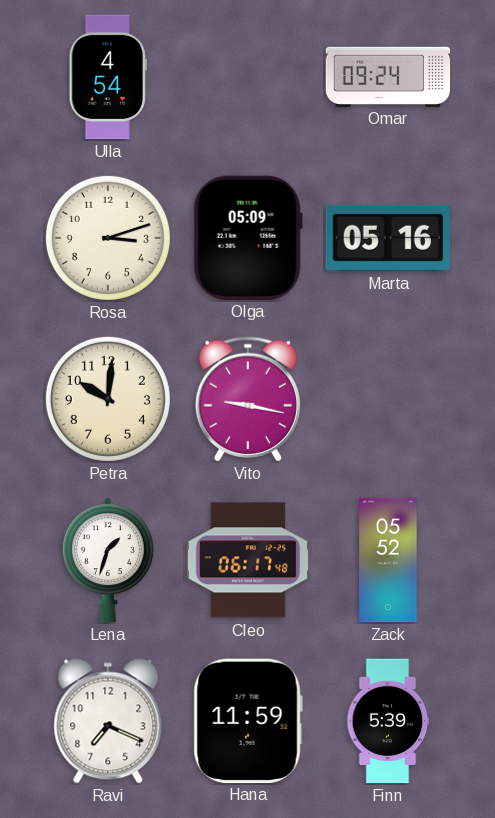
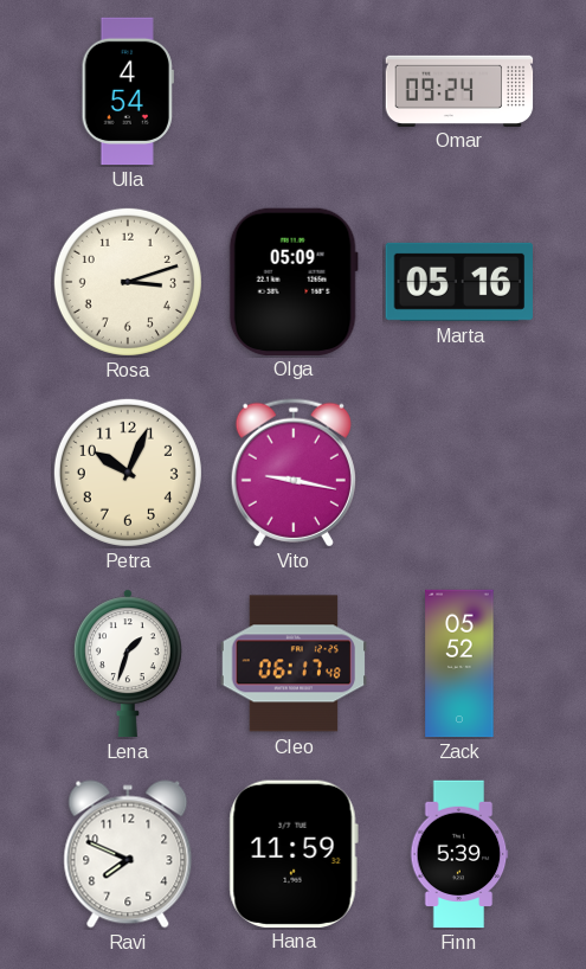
Petra: 10:01 -> 10:04 (128, 473)
Ravi: 7:19 -> 7:49 (128, 854)
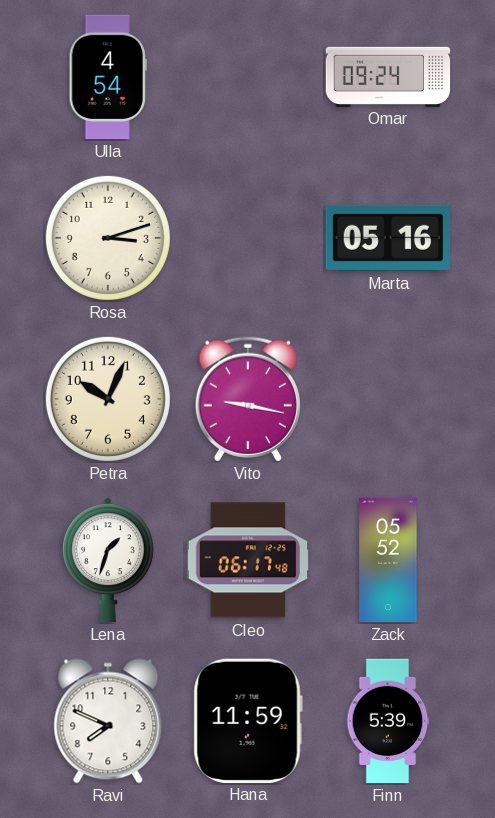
Olga: 05:09 -> none (294, 281)
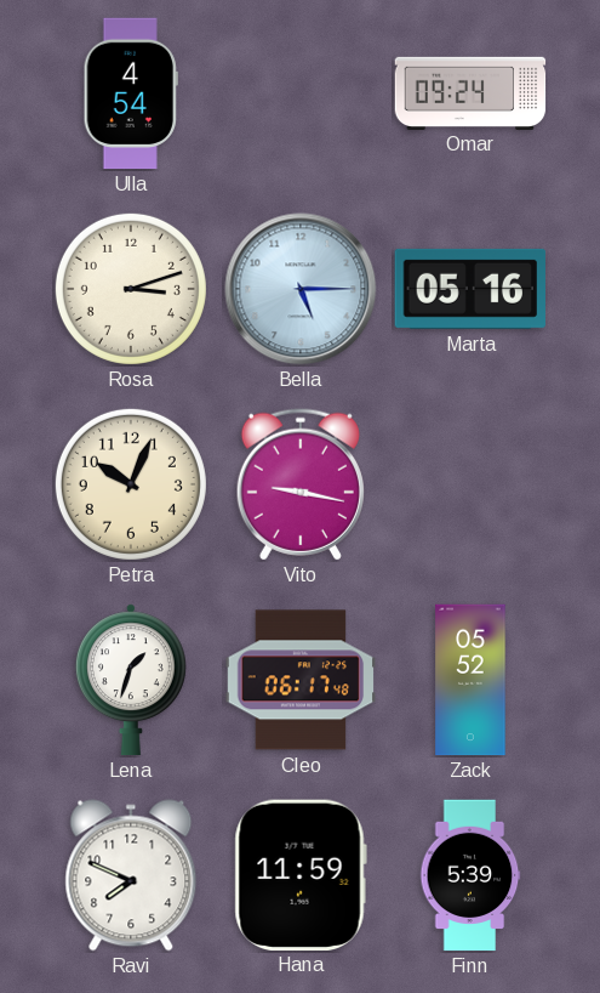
Bella: none -> 5:15 (301, 289)
